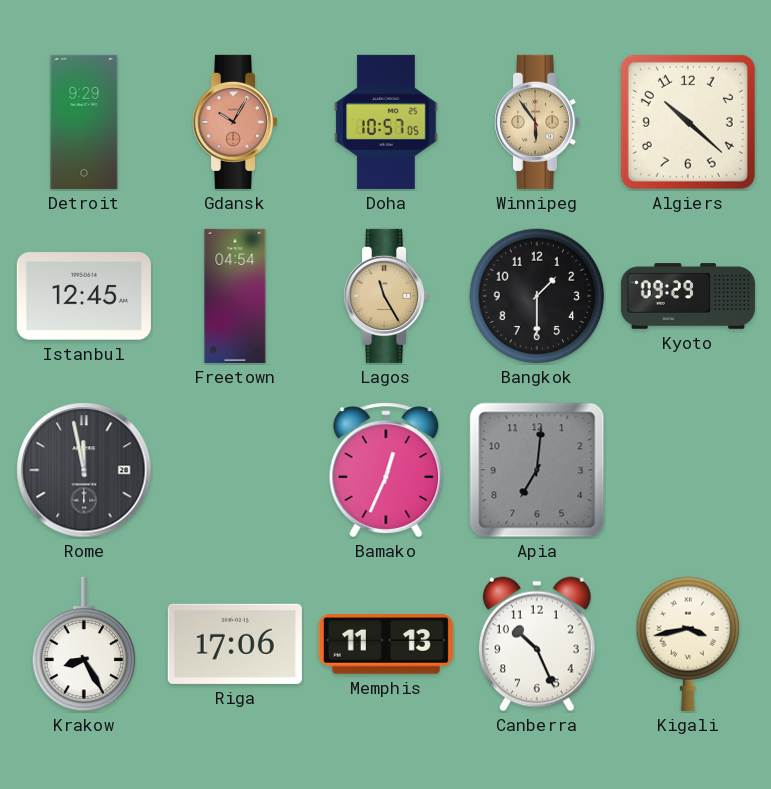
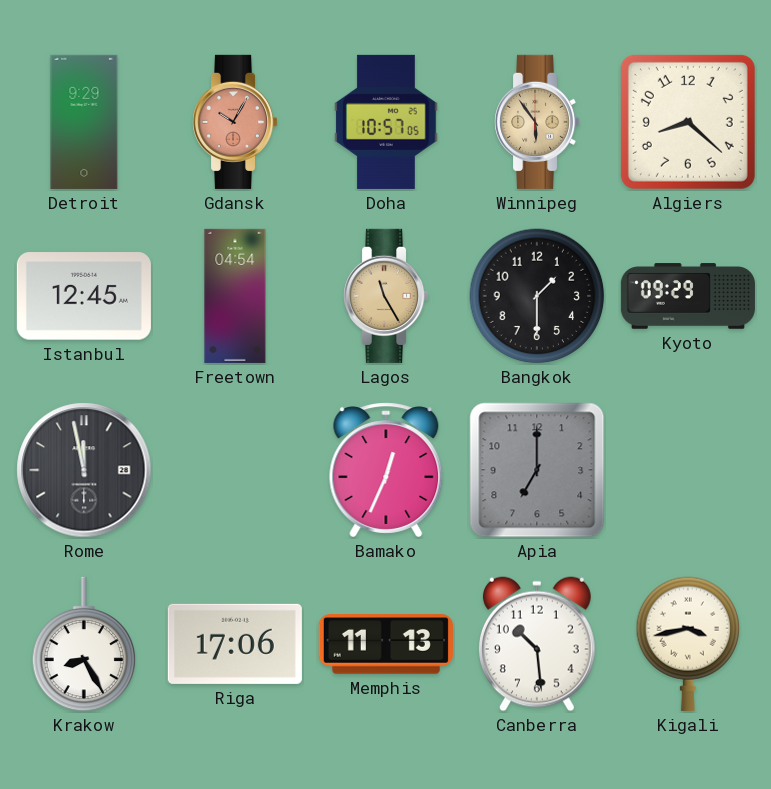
Algiers: 10:22 -> 8:22 (688, 122)
Apia: 7:01 -> 7:00 (537, 470)
Canberra: 10:26 -> 10:29 (537, 644)
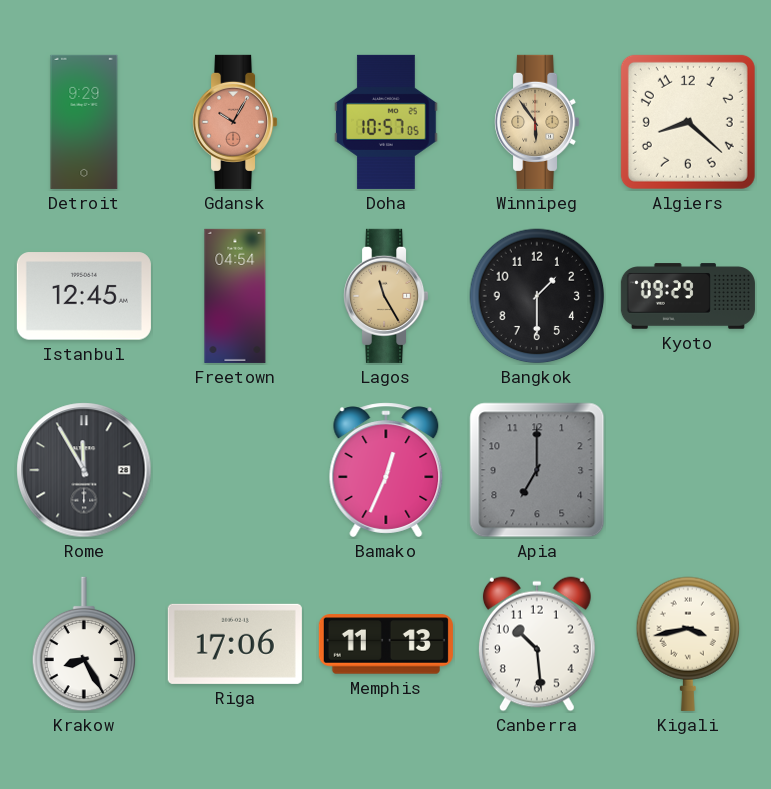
Rome: 11:58 -> 11:55 (84, 470)
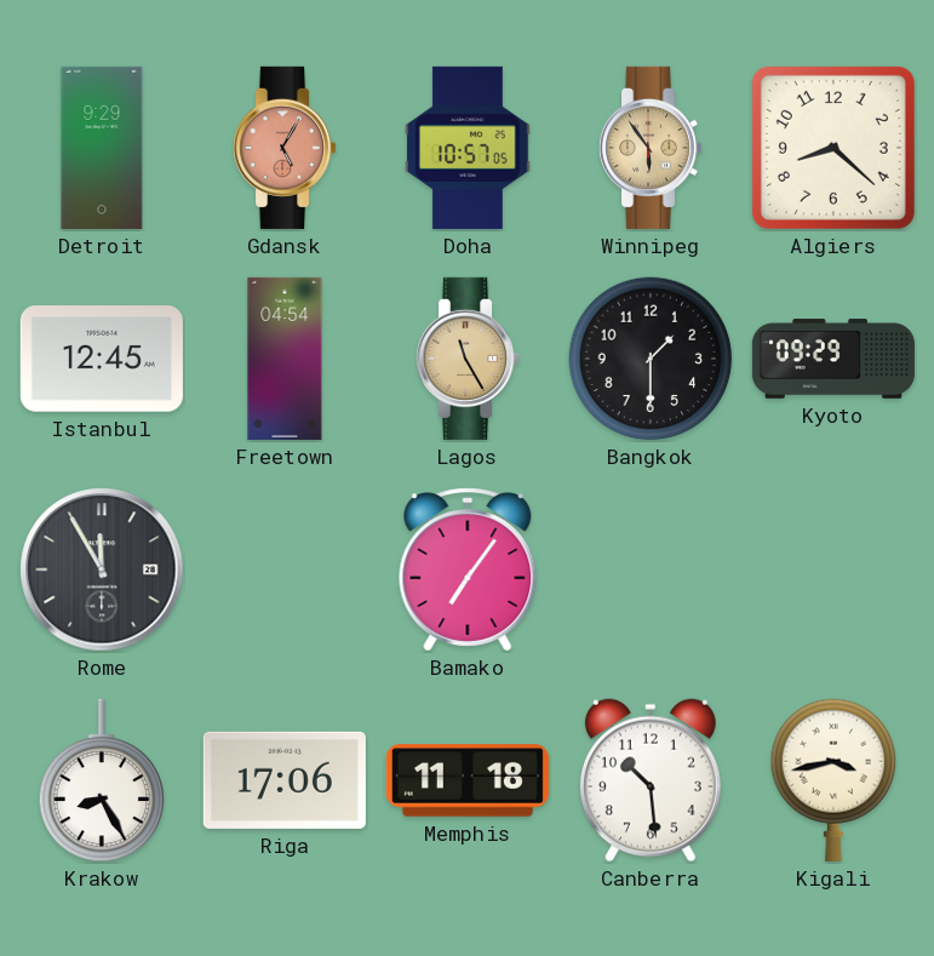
Gdansk: 10:05 -> 5:05 (286, 148)
Bamako: 12:34 -> 7:06 (468, 569)
Apia: 7:00 -> none (537, 470)
Memphis: 11:13 -> 11:18 (468, 780)
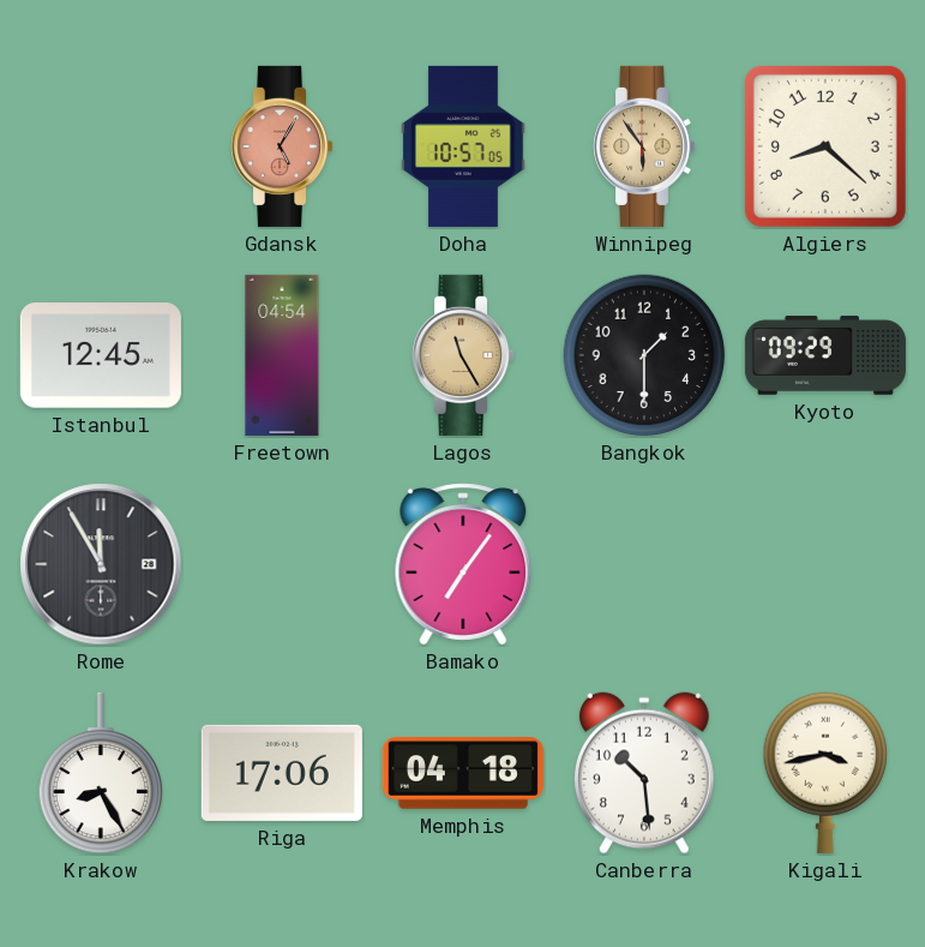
Detroit: 9:29 -> none (102, 148)
Memphis: 11:18 -> 04:18 (463, 773)
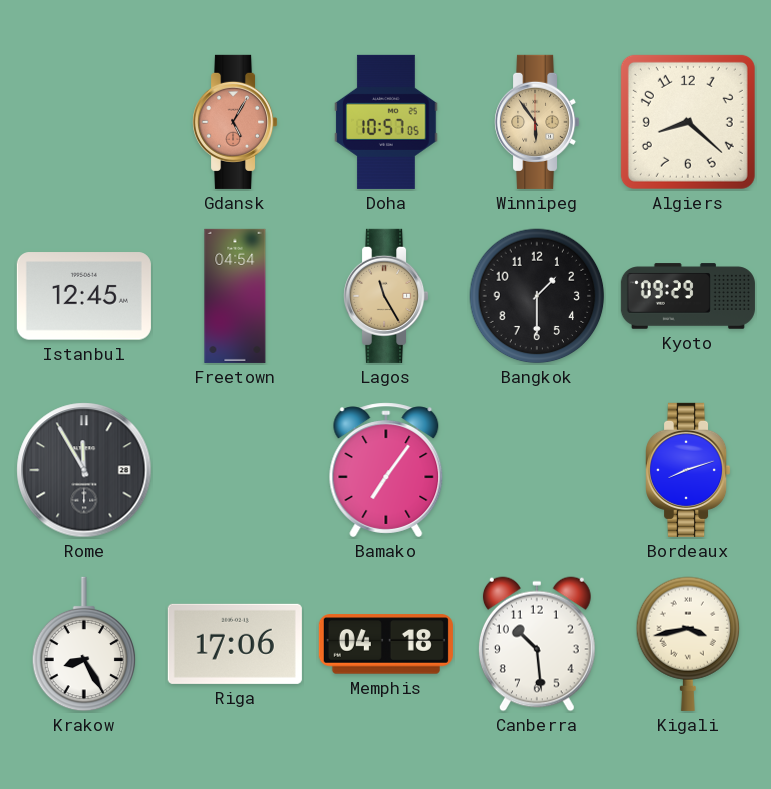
Bordeaux: none -> 8:12 (689, 470)
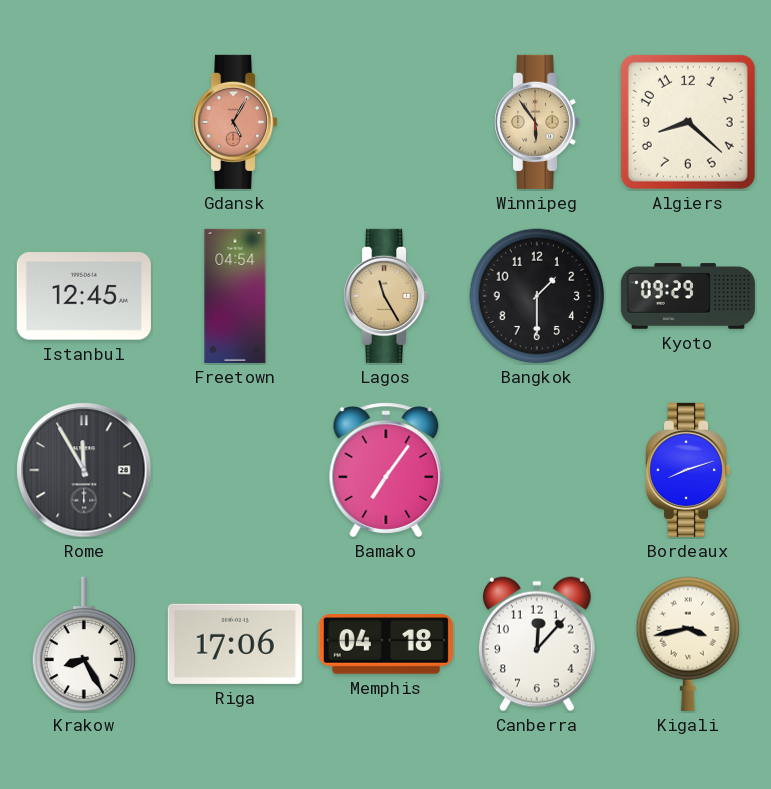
Doha: 10:57 -> none (386, 122)
Canberra: 10:29 -> 12:07 (537, 644)
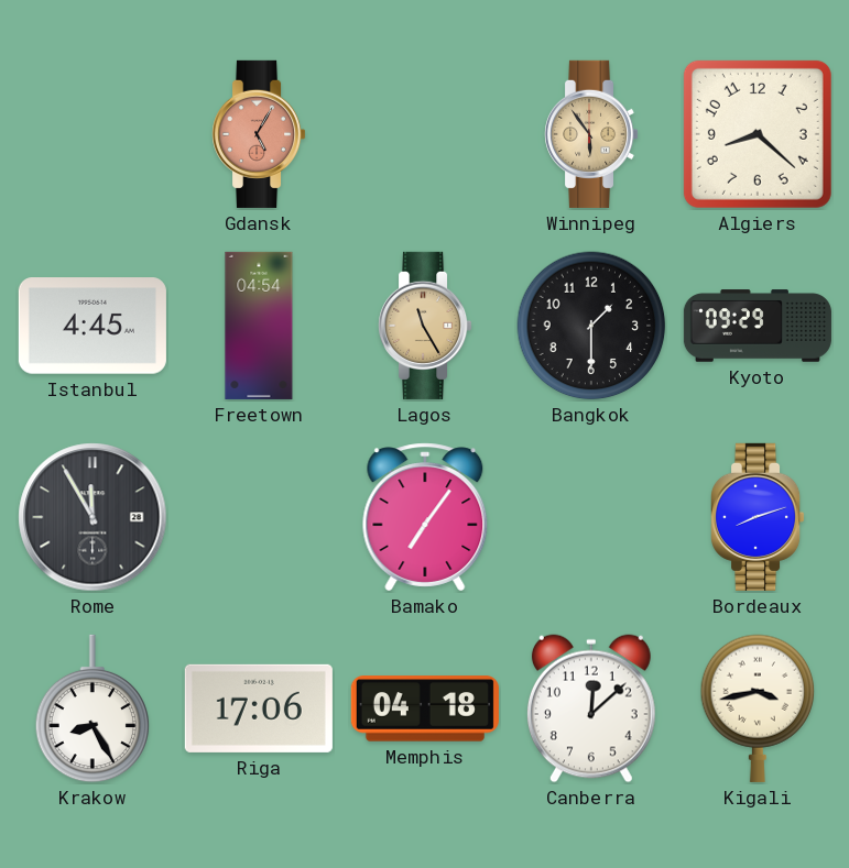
Istanbul: 12:45 -> 4:45 (92, 326)
Canberra: 12:07 -> 12:08 (591, 708)
